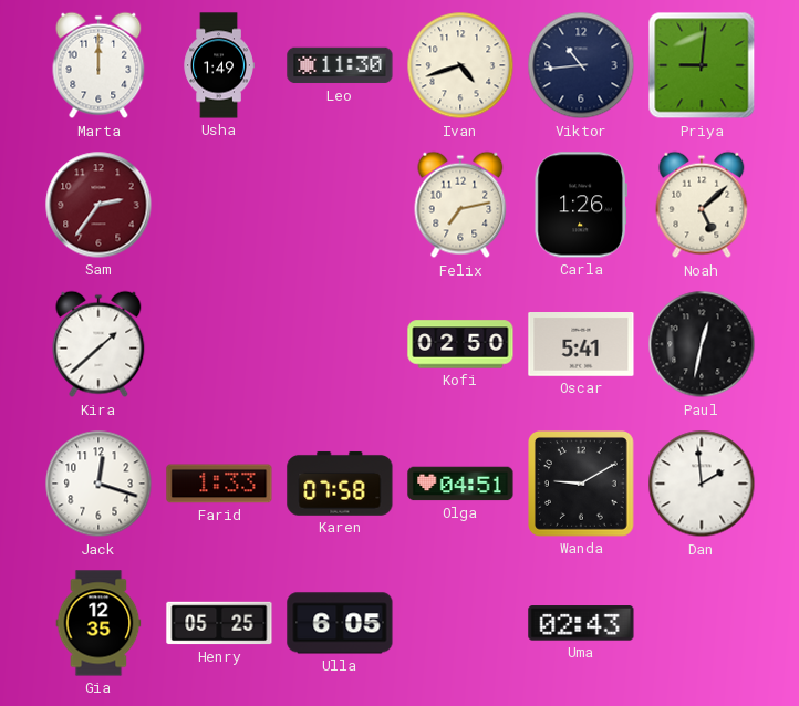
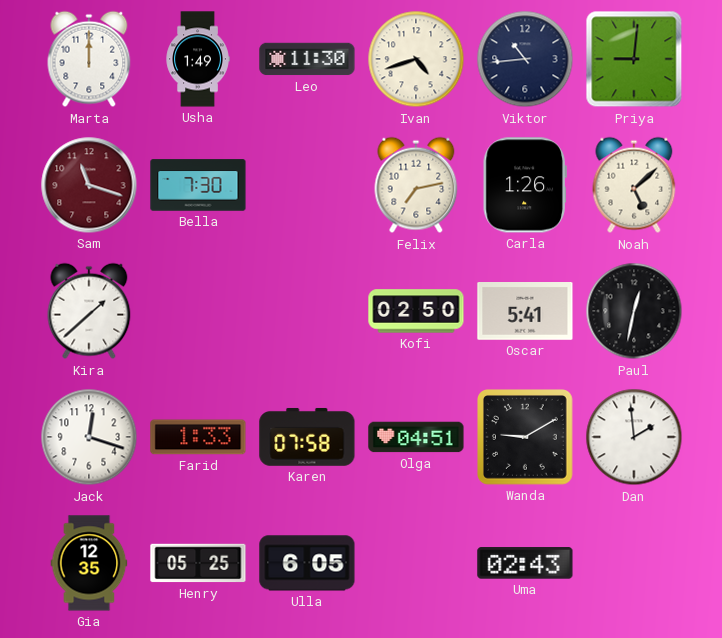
Sam: 2:36 -> 11:18 (89, 185)
Bella: none -> 7:30 (198, 185)
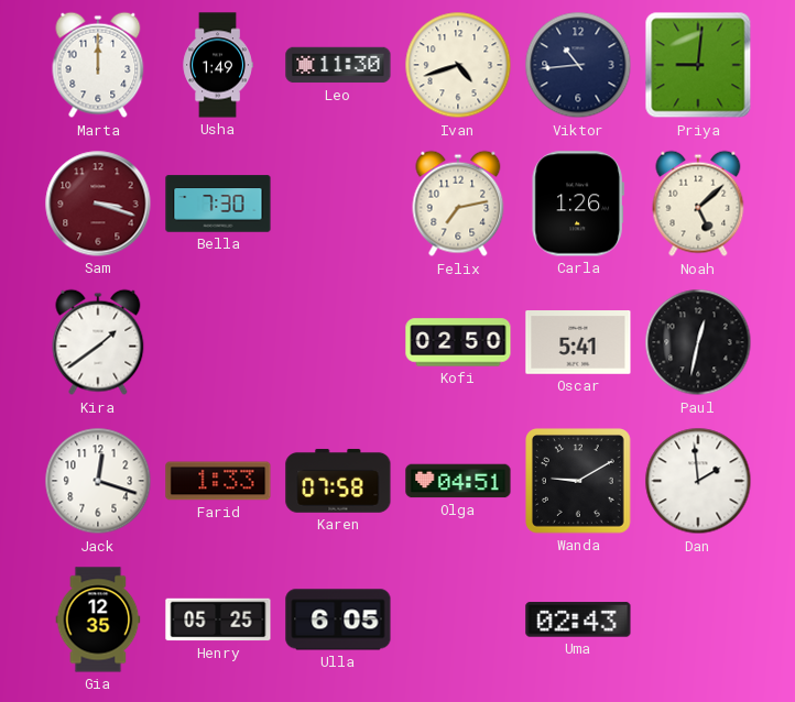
Sam: 11:18 -> 3:18 (98, 204)
Kira: 1:38 -> 1:39 (98, 342)
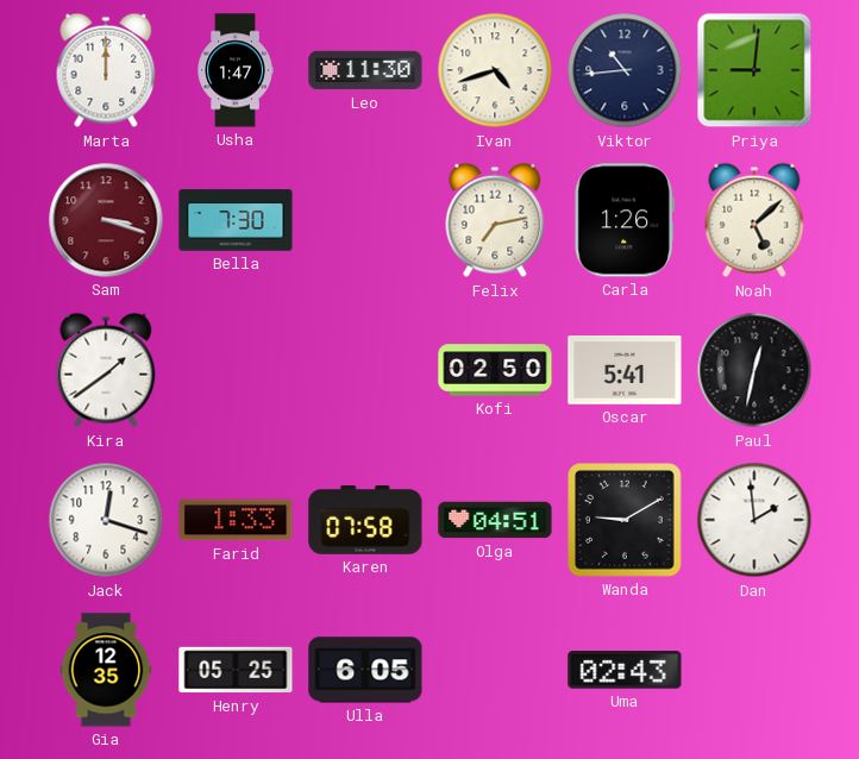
Usha: 1:49 -> 1:47 (236, 70)
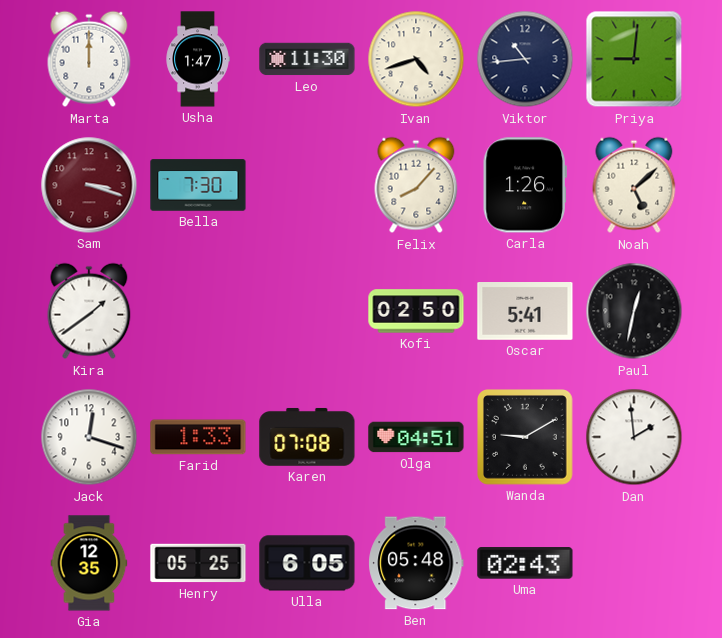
Felix: 7:13 -> 8:07 (416, 185)
Karen: 07:58 -> 07:08 (307, 437)
Ben: none -> 05:48 (416, 563)
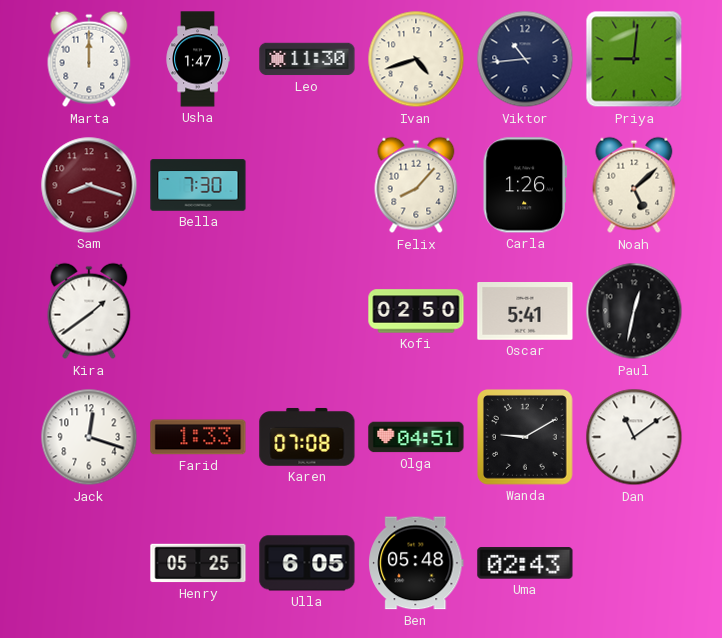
Sam: 3:18 -> 8:18 (89, 185)
Dan: 1:59 -> 11:09 (634, 437)
Gia: 12:35 -> none (89, 563)
